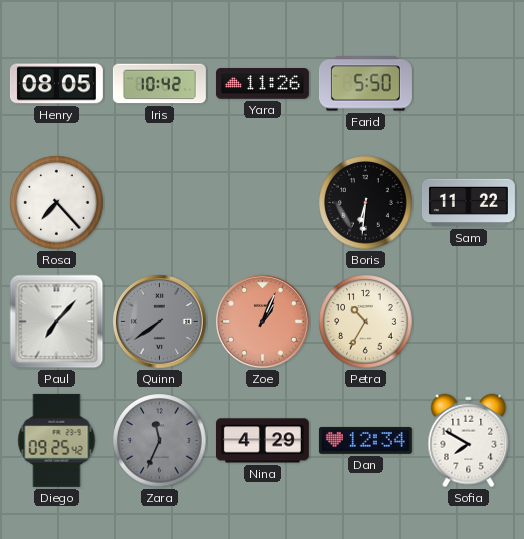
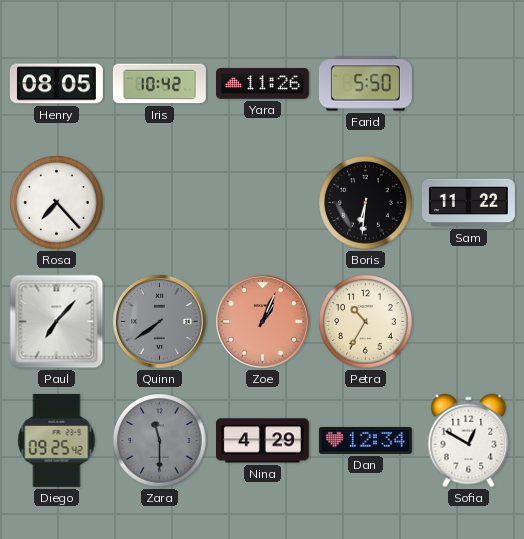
Zara: 11:34 -> 11:30 (160, 441)
Sofia: 7:50 -> 12:50 (469, 441)
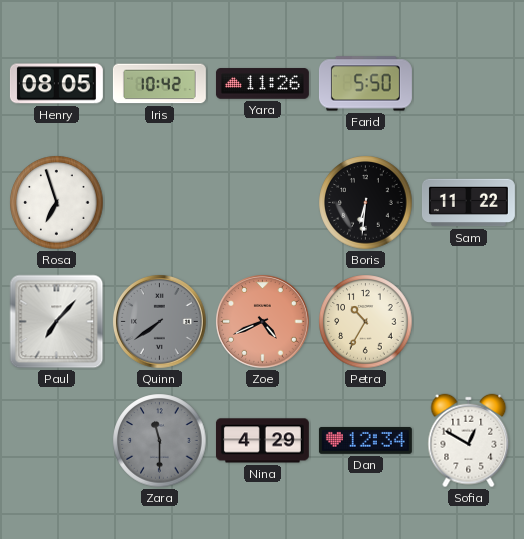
Rosa: 7:23 -> 6:57 (57, 203)
Zoe: 1:04 -> 4:41 (263, 322)
Diego: 09:25 -> none (57, 440)
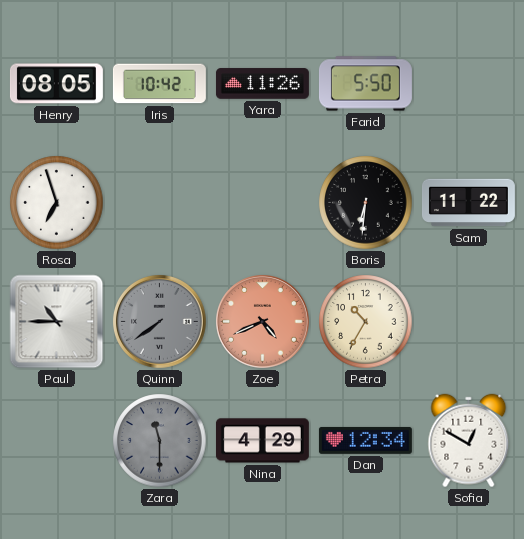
Paul: 7:07 -> 10:45 (57, 322)
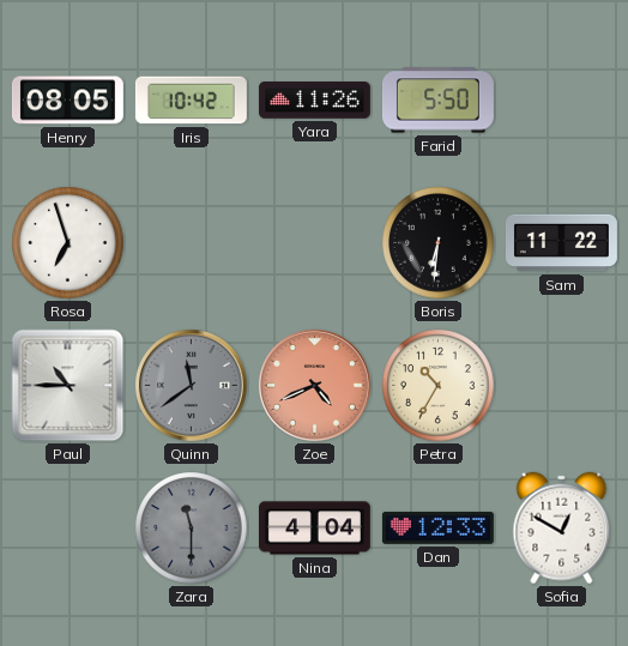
Quinn: 7:39 -> 11:39 (192, 386)
Nina: 4:29 -> 4:04 (314, 529)
Dan: 12:34 -> 12:33 (437, 527)
